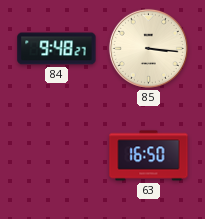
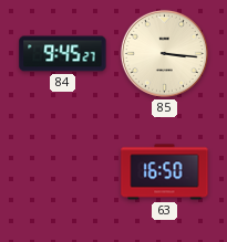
84: 9:48 -> 9:45 (63, 54)
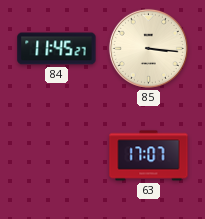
84: 9:45 -> 11:45 (57, 49)
63: 16:50 -> 17:07 (149, 156)
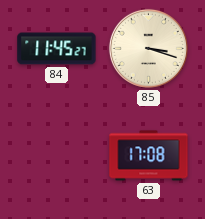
85: 3:16 -> 3:18 (148, 48)
63: 17:07 -> 17:08 (149, 156)
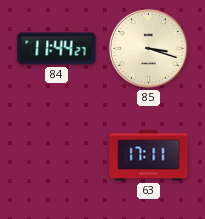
84: 11:45 -> 11:44 (57, 49)
63: 17:08 -> 17:11 (149, 156)
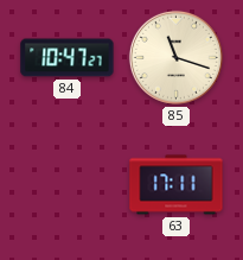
84: 11:44 -> 10:47 (68, 58)
85: 3:18 -> 11:18 (175, 57)
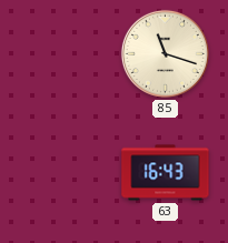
84: 10:47 -> none (68, 58)
63: 17:11 -> 16:43 (166, 173)
